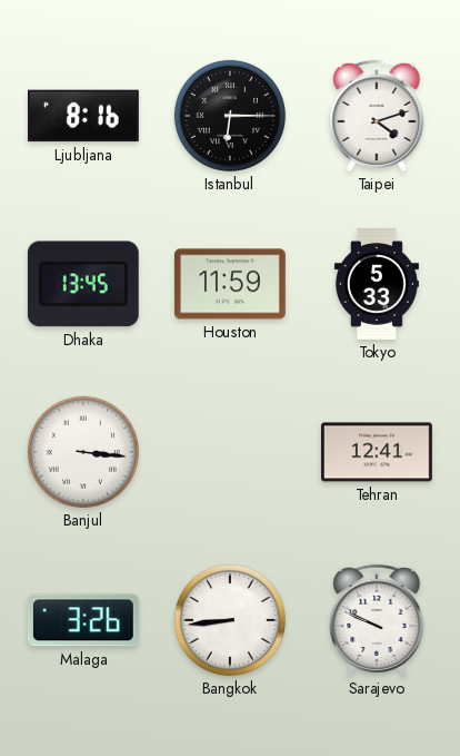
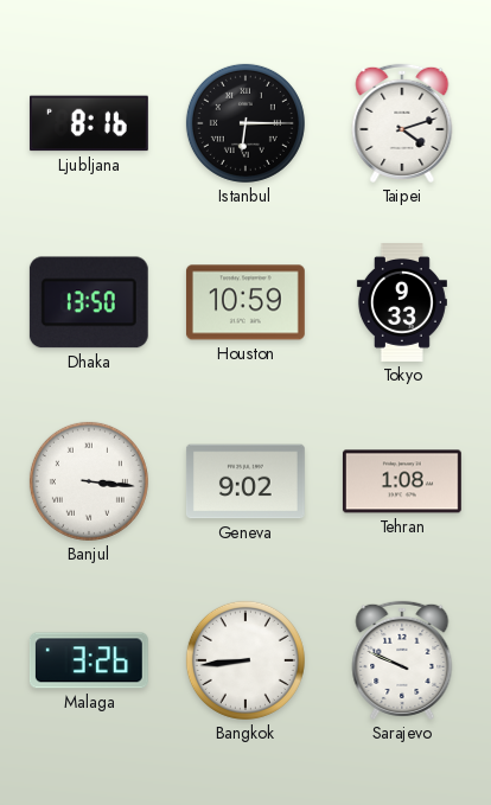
Dhaka: 13:45 -> 13:50 (89, 302)
Houston: 11:59 -> 10:59 (245, 302)
Tokyo: 5:33 -> 9:33 (402, 304)
Geneva: none -> 9:02 (245, 481)
Tehran: 12:41 -> 1:08 (402, 481)
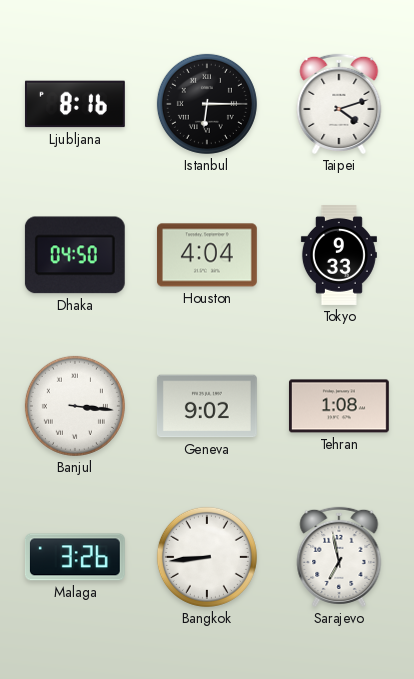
Dhaka: 13:50 -> 04:50 (75, 255)
Houston: 10:59 -> 4:04 (207, 255)
Sarajevo: 9:49 -> 6:58 (339, 557)
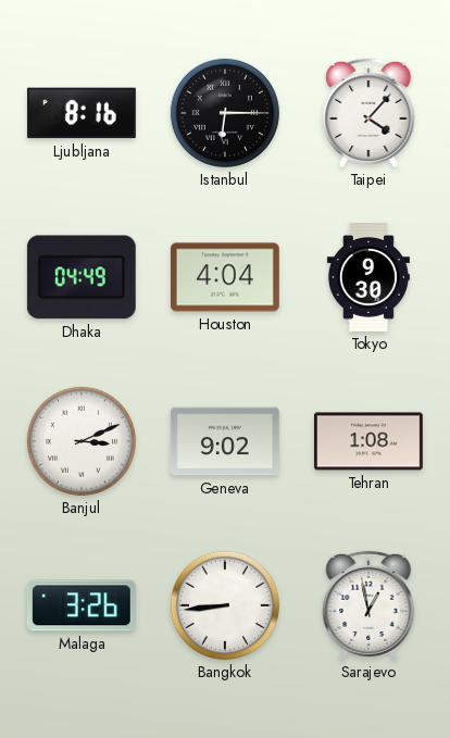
Taipei: 4:12 -> 4:07 (368, 113)
Dhaka: 04:50 -> 04:49 (82, 277)
Tokyo: 9:33 -> 9:30 (368, 278)
Banjul: 3:16 -> 3:11 (82, 441)
Sarajevo: 6:58 -> 12:58 (368, 605)
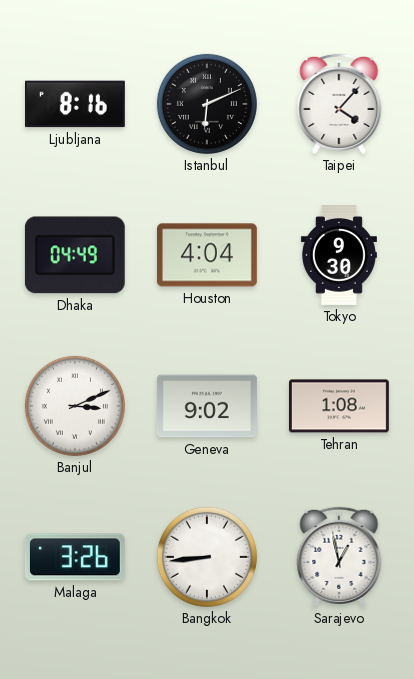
Istanbul: 6:15 -> 6:11 (207, 104)
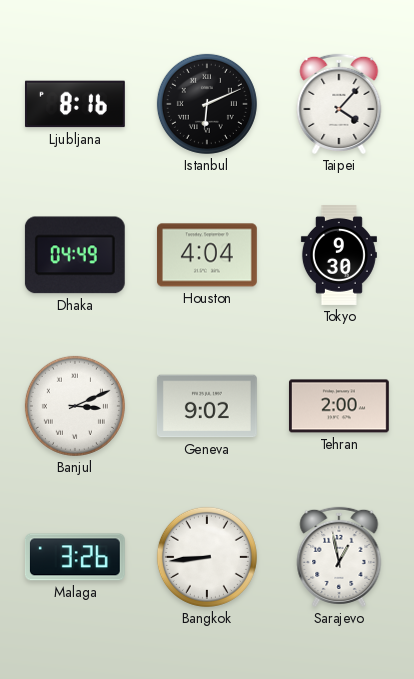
Tehran: 1:08 -> 2:00 (339, 406)
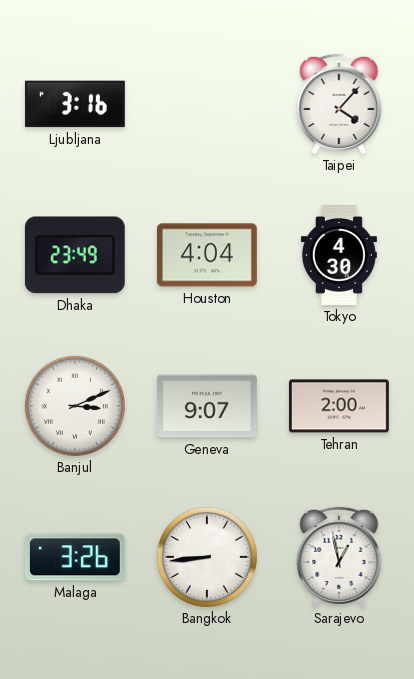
Ljubljana: 8:16 -> 3:16 (75, 104)
Istanbul: 6:11 -> none (207, 104)
Dhaka: 04:49 -> 23:49 (75, 255)
Tokyo: 9:30 -> 4:30 (339, 256)
Geneva: 9:02 -> 9:07 (207, 406)
